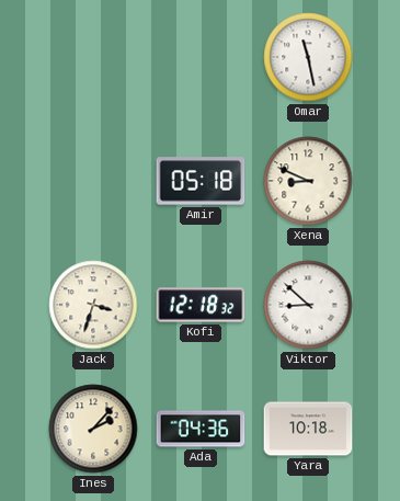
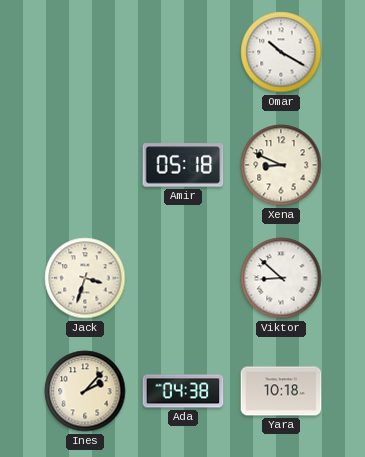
Omar: 11:28 -> 10:20 (281, 52)
Kofi: 12:18 -> none (201, 305)
Ada: 04:36 -> 04:38 (183, 391)
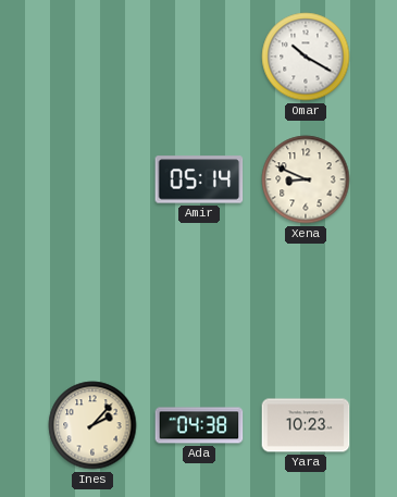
Amir: 05:18 -> 05:14 (199, 179)
Jack: 3:33 -> none (85, 278)
Viktor: 8:52 -> none (281, 278)
Yara: 10:18 -> 10:23 (306, 425)
